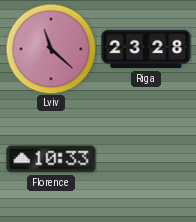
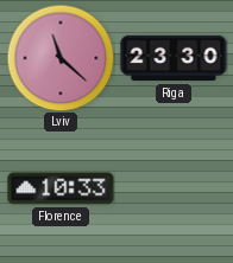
Riga: 23:28 -> 23:30 (174, 58)
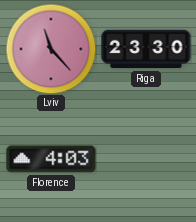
Lviv: 11:22 -> 11:23 (51, 49)
Florence: 10:33 -> 4:03 (51, 159)
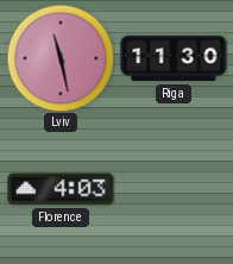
Lviv: 11:23 -> 11:28 (61, 58)
Riga: 23:30 -> 11:30 (174, 58)
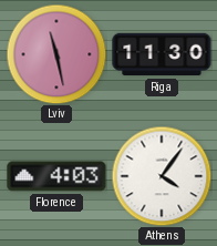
Athens: none -> 4:06 (162, 176)
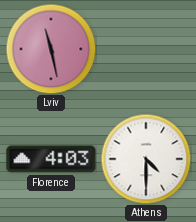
Riga: 11:30 -> none (162, 54)
Athens: 4:06 -> 4:30 (146, 159)
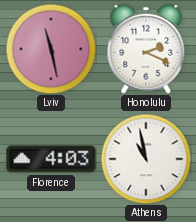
Honolulu: none -> 2:19 (146, 49)
Athens: 4:30 -> 10:58 (146, 159)
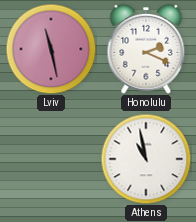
Florence: 4:03 -> none (51, 159)
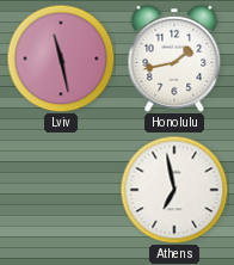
Honolulu: 2:19 -> 1:43 (174, 58)
Athens: 10:58 -> 6:58 (174, 190)
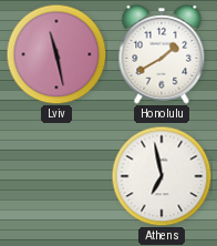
Honolulu: 1:43 -> 1:40 (162, 54)
